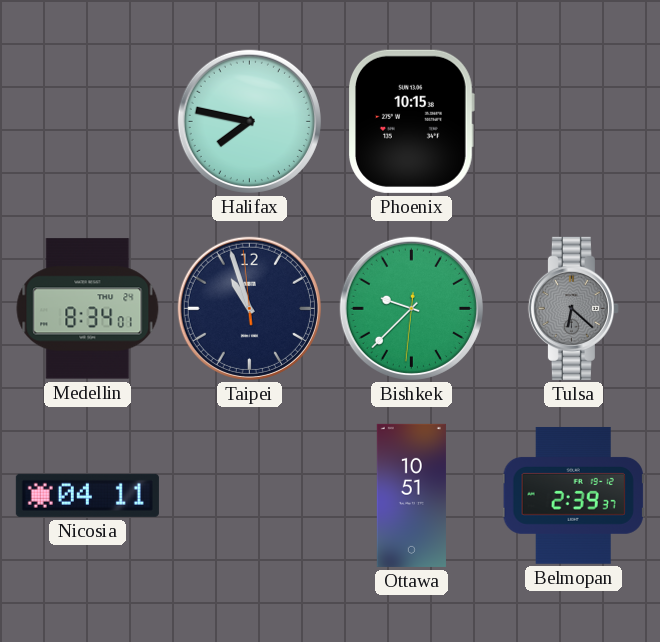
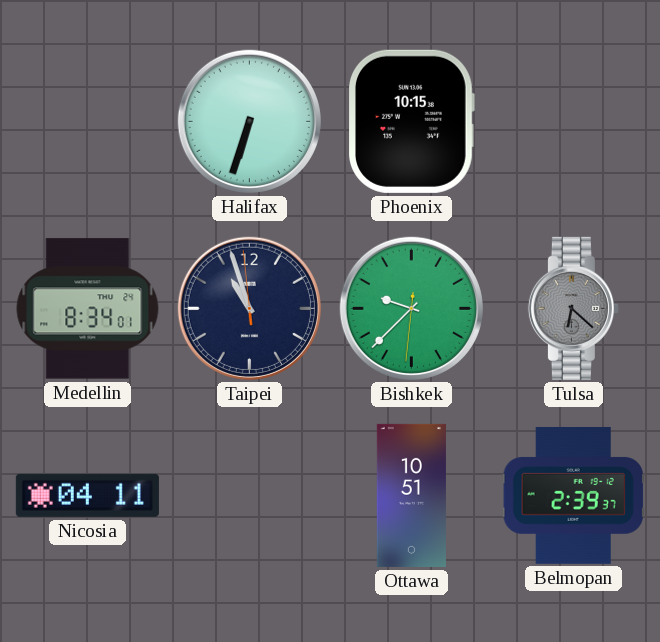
Halifax: 7:47 -> 6:33 (249, 121)
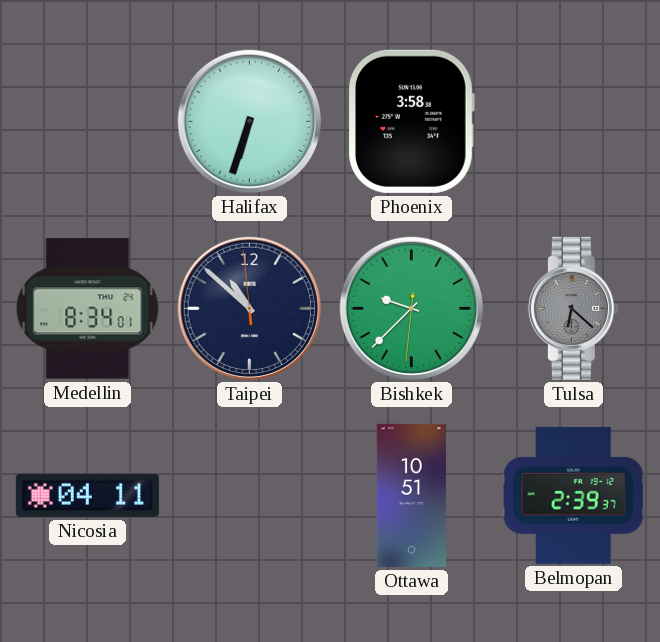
Phoenix: 10:15 -> 3:58 (411, 121)
Taipei: 10:56 -> 10:51 (249, 308)
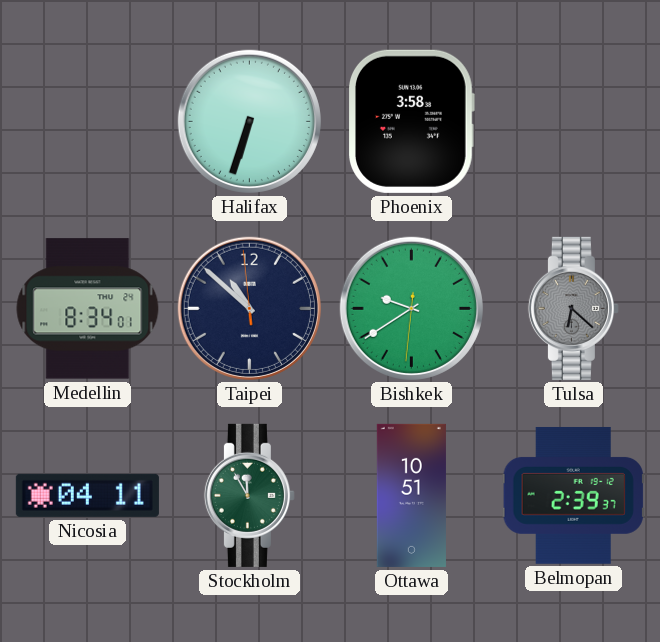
Bishkek: 9:37 -> 9:39 (411, 308)
Stockholm: none -> 11:55 (249, 495)
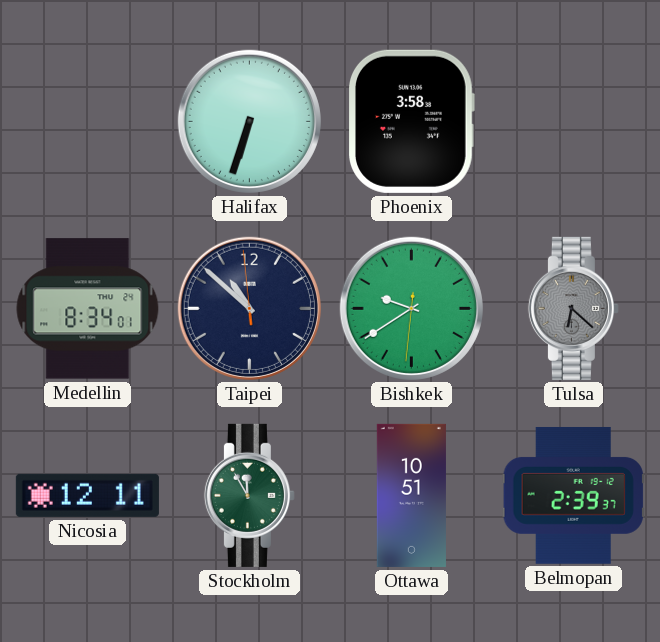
Nicosia: 04:11 -> 12:11 (87, 495)
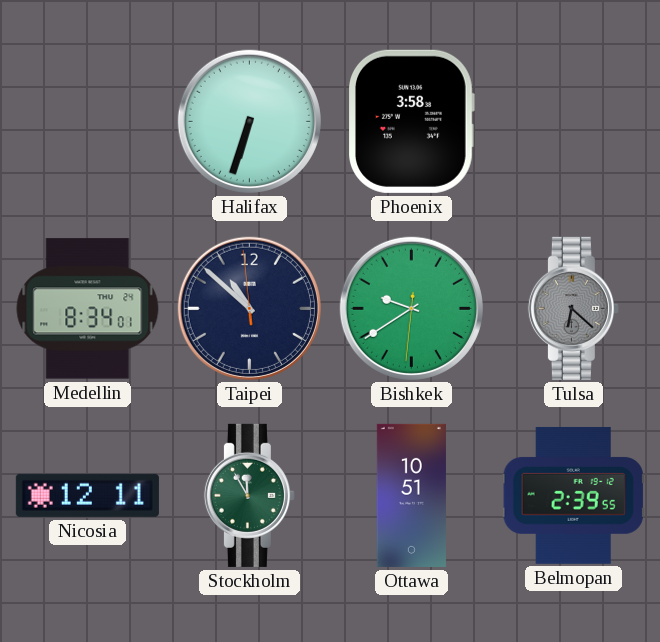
Belmopan: 2:39:37 -> 2:39:55 (573, 495)
